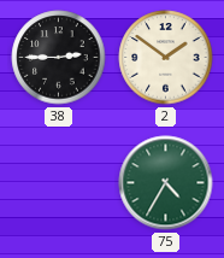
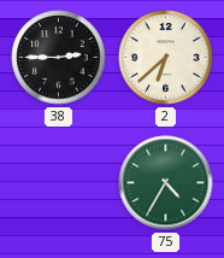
2: 1:51 -> 6:38 (166, 58)
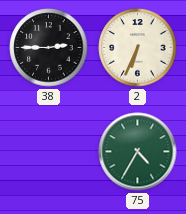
2: 6:38 -> 6:34 (138, 48)
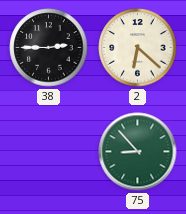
2: 6:34 -> 6:22 (138, 48)
75: 4:35 -> 8:53 (138, 152)
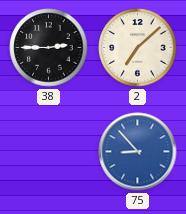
2: 6:22 -> 7:08 (138, 48)
75 dial: green -> blue (138, 152)
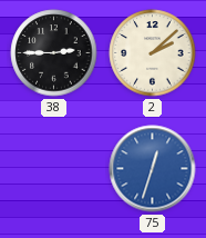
2: 7:08 -> 2:08 (153, 53)
75: 8:53 -> 12:33 (153, 169)
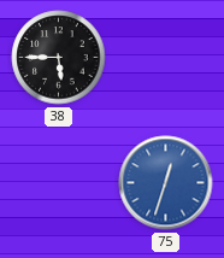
38: 2:45 -> 5:45 (59, 58)
2: 2:08 -> none (153, 53)
